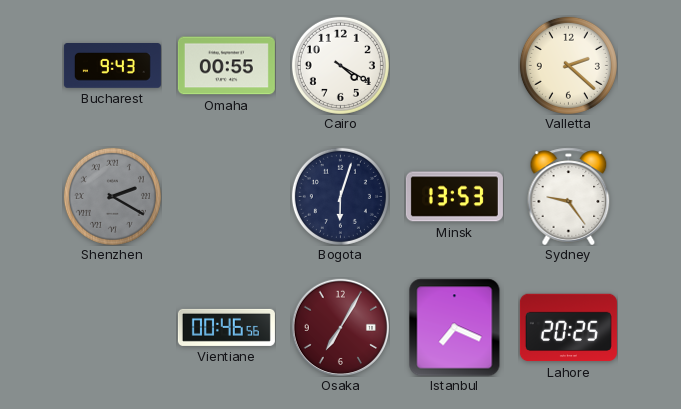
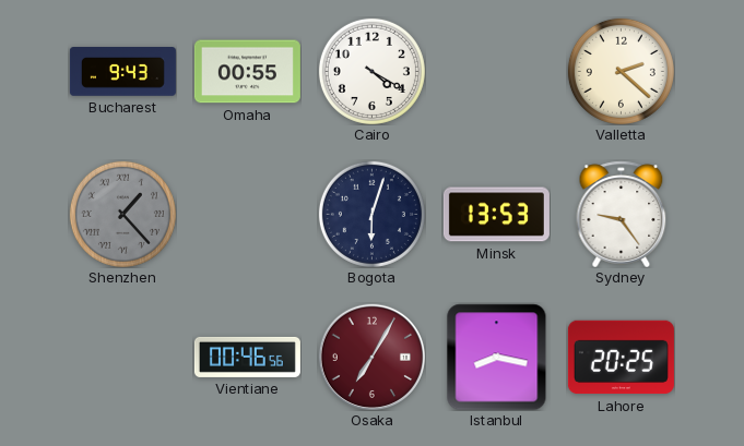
Shenzhen: 2:20 -> 1:23 (122, 214)
Istanbul: 7:19 -> 8:17 (497, 357)
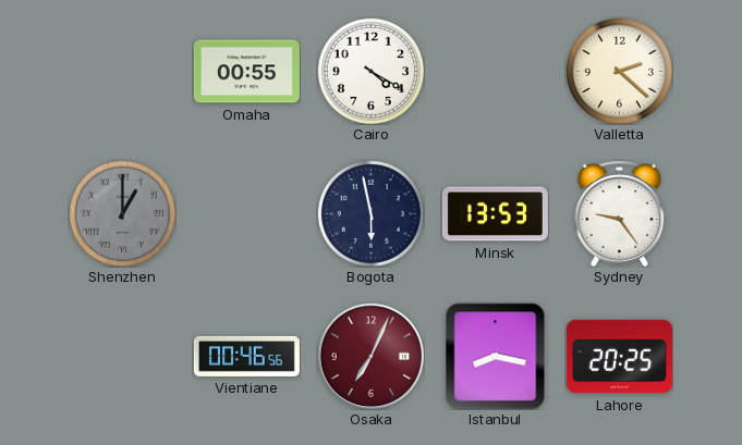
Bucharest: 9:43 -> none (122, 72)
Shenzhen: 1:23 -> 1:00 (122, 213)
Bogota: 6:03 -> 5:58 (370, 213)
Osaka: 7:05 -> 7:04 (370, 356)
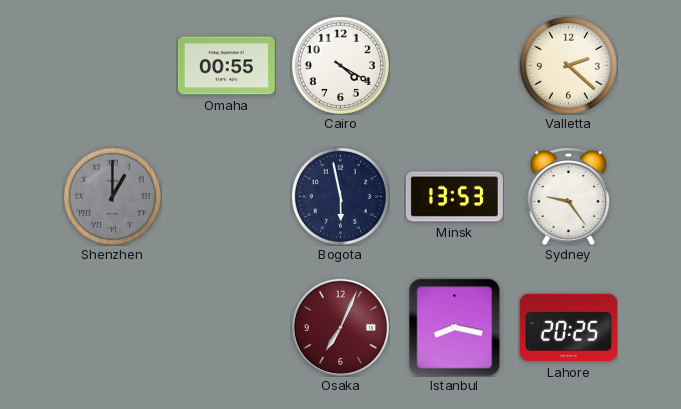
Vientiane: 00:46 -> none (246, 356)
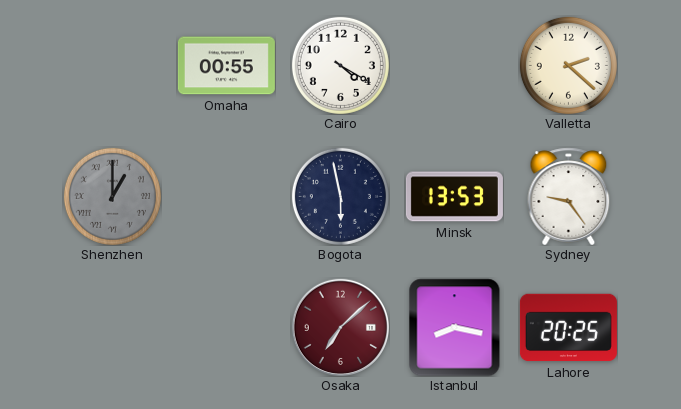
Osaka: 7:04 -> 7:08 (340, 327)
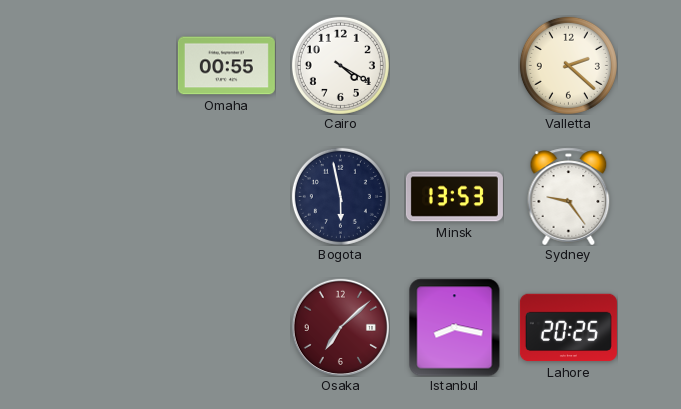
Shenzhen: 1:00 -> none (112, 196)
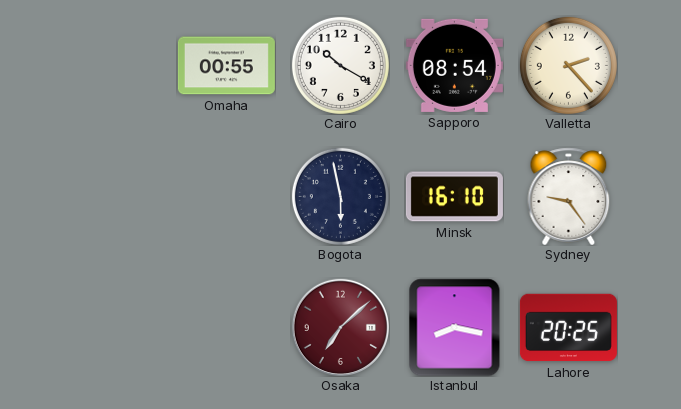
Cairo: 4:20 -> 10:20 (340, 65)
Sapporo: none -> 08:54 (454, 65)
Valletta: 2:22 -> 2:23 (568, 65)
Minsk: 13:53 -> 16:10 (454, 197)
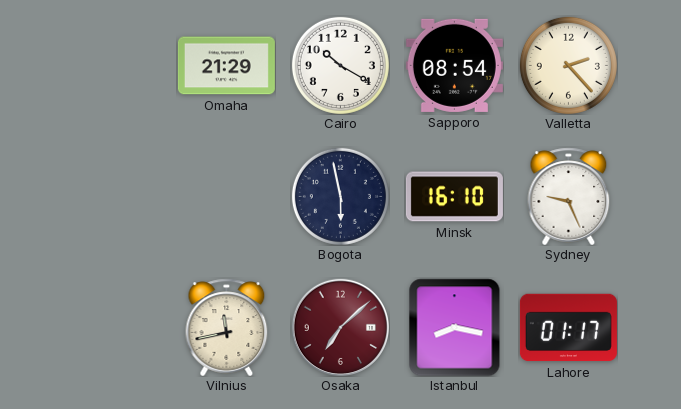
Omaha: 00:55 -> 21:29 (226, 66)
Sydney: 9:24 -> 9:26 (569, 196)
Vilnius: none -> 11:43 (227, 327)
Lahore: 20:25 -> 01:17 (568, 328)
